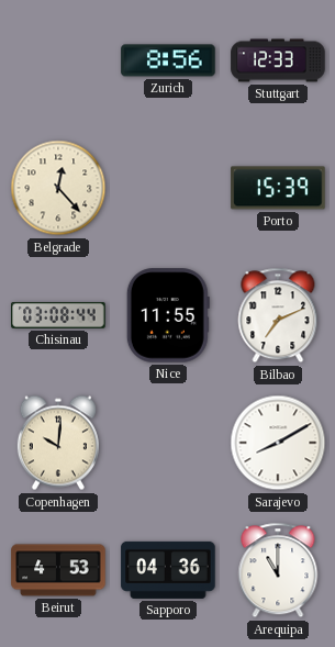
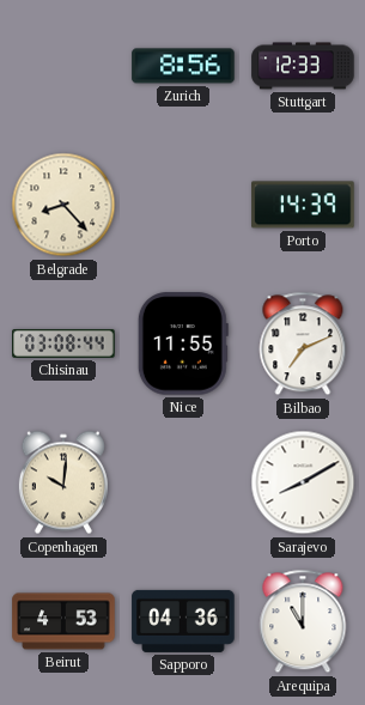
Belgrade: 12:23 -> 8:23 (63, 205)
Porto: 15:39 -> 14:39 (303, 205)
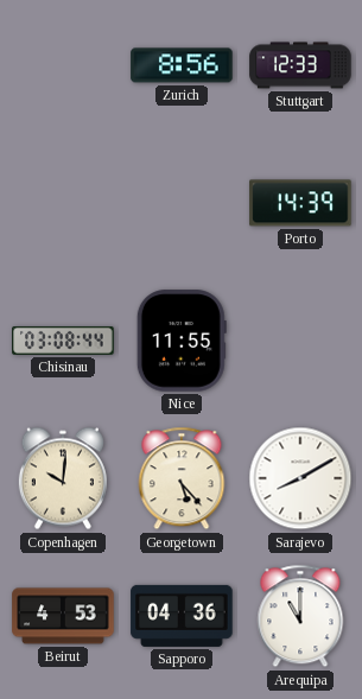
Belgrade: 8:23 -> none (63, 205)
Bilbao: 7:11 -> none (303, 344)
Georgetown: none -> 5:23 (182, 478)
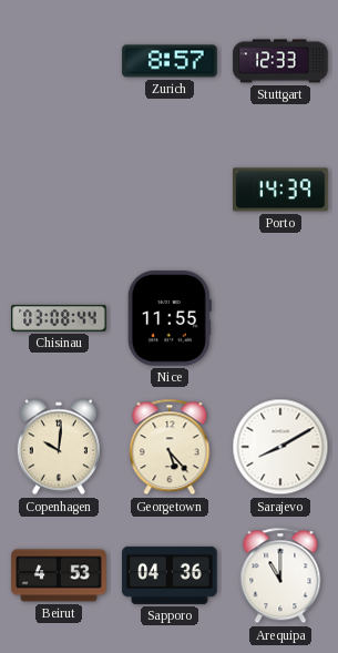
Zurich: 8:56 -> 8:57 (170, 61)
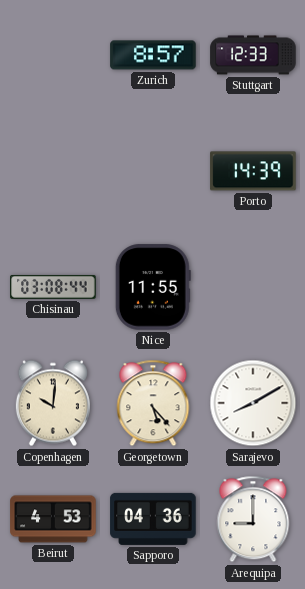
Arequipa: 11:00 -> 9:00 (253, 519)
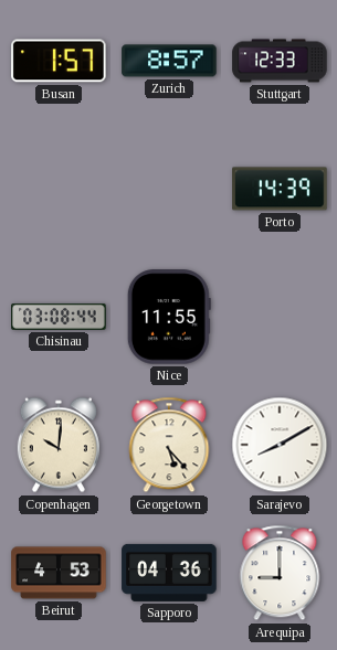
Busan: none -> 1:57 (59, 61)
